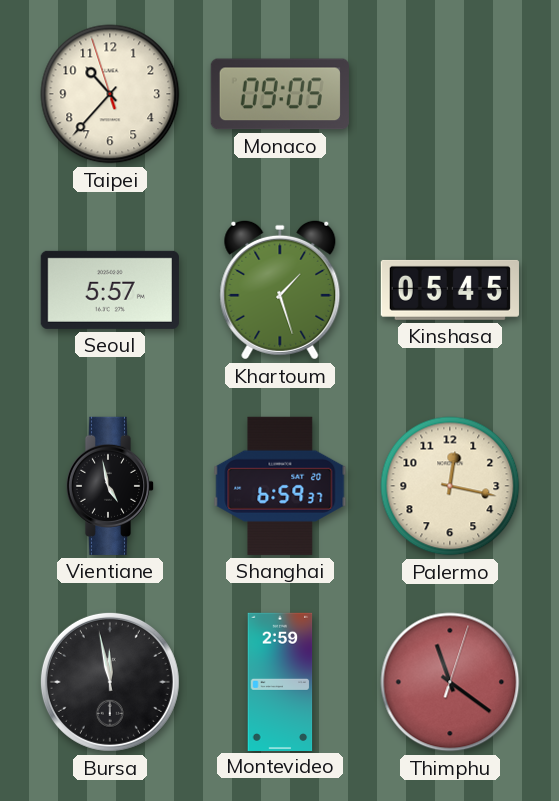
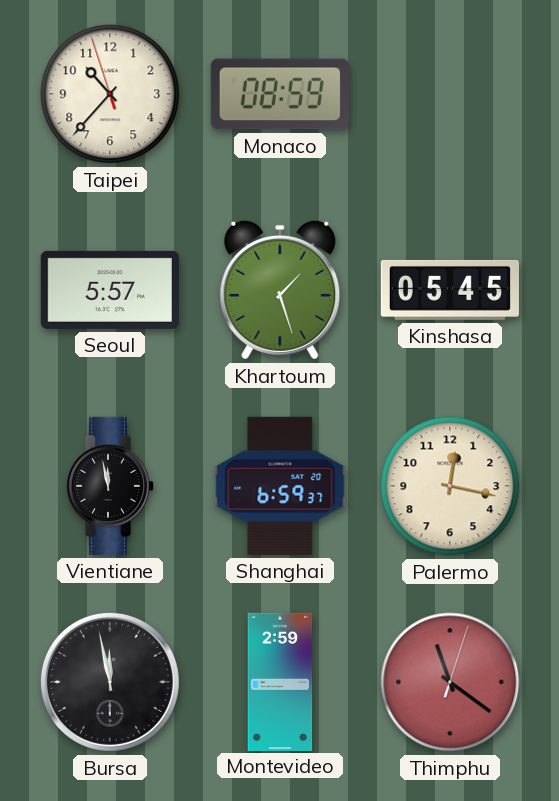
Monaco: 09:05 -> 08:59 (280, 94)
Vientiane: 4:58 -> 11:58 (110, 486)
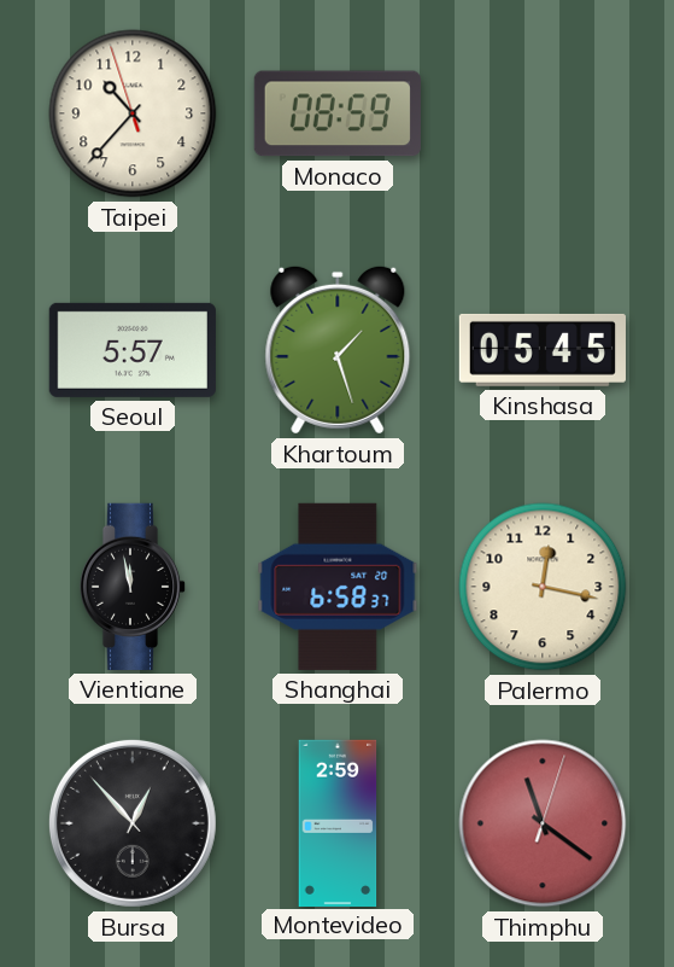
Shanghai: 6:59 -> 6:58 (338, 587)
Bursa: 11:58 -> 12:53 (133, 823)
